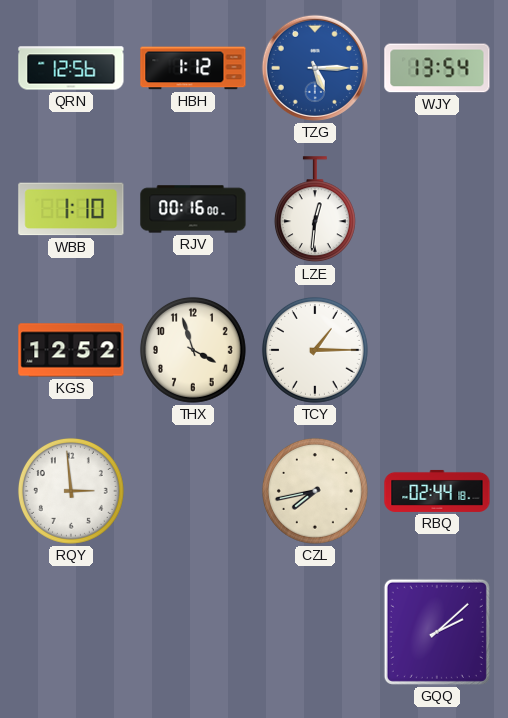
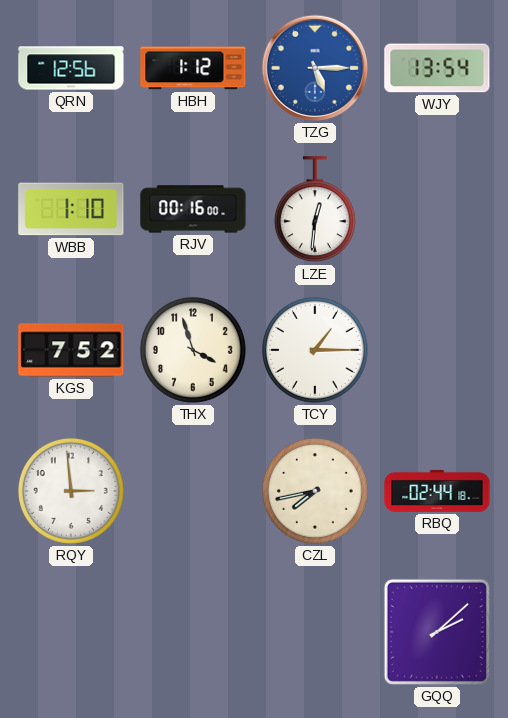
KGS: 12:52 -> 7:52 (71, 350)
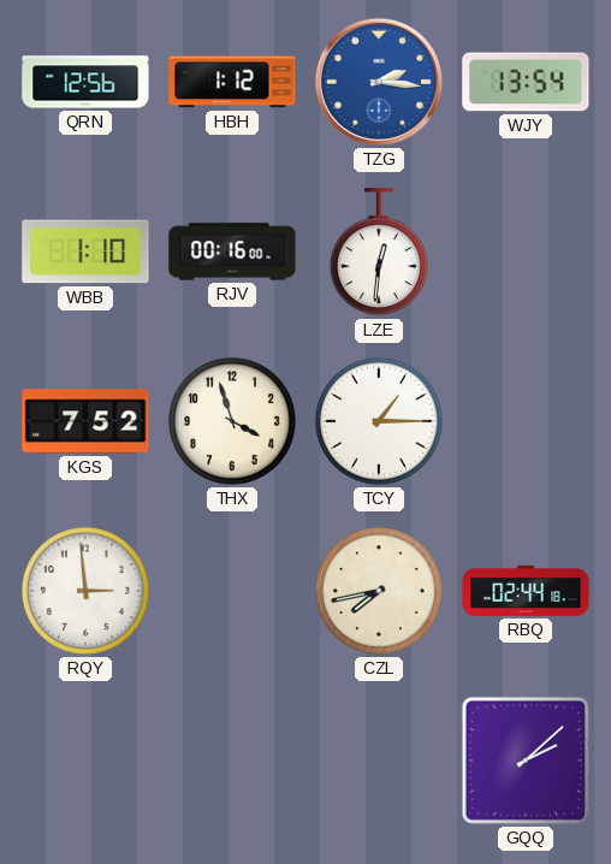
TZG: 5:15 -> 2:16 (379, 82)
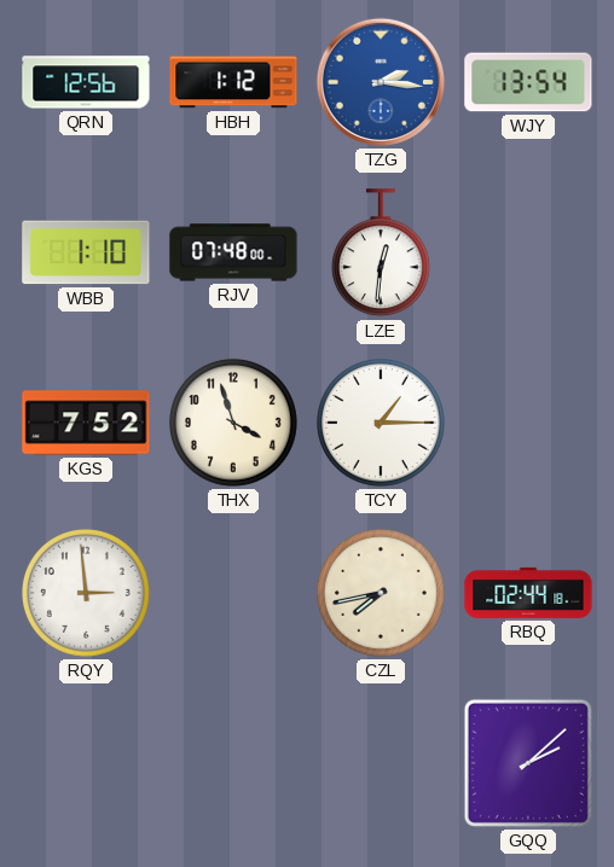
RJV: 00:16 -> 07:48 (233, 252)
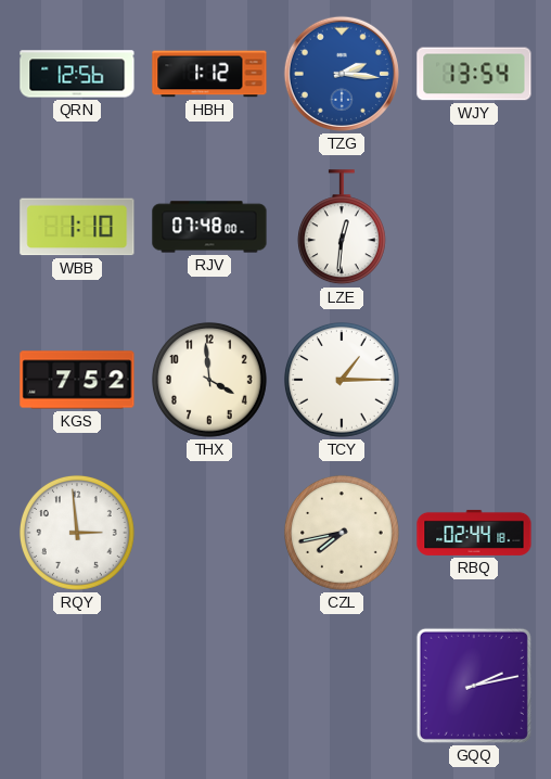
THX: 3:57 -> 3:59 (209, 380)
GQQ: 2:08 -> 2:13 (474, 686)
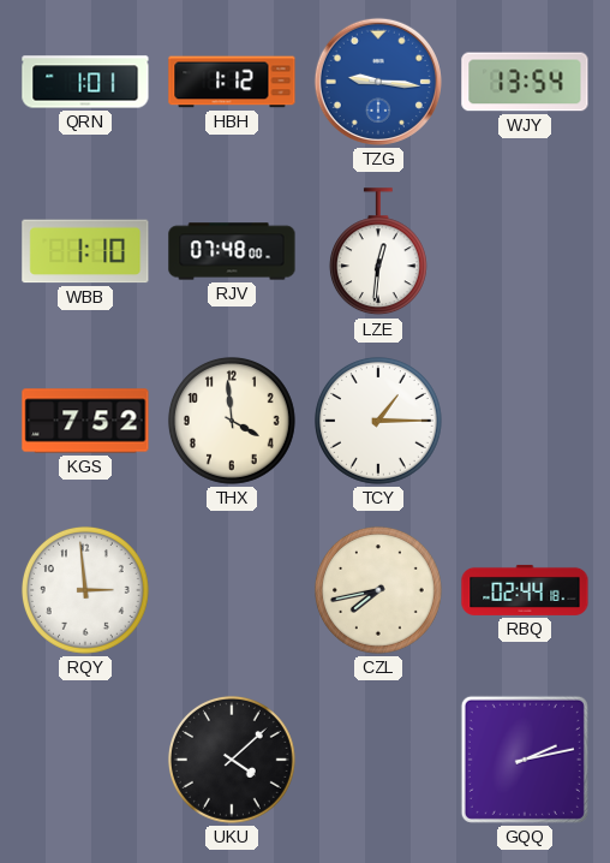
QRN: 12:56 -> 1:01 (85, 82)
TZG: 2:16 -> 9:16 (378, 82)
UKU: none -> 4:08 (232, 760)
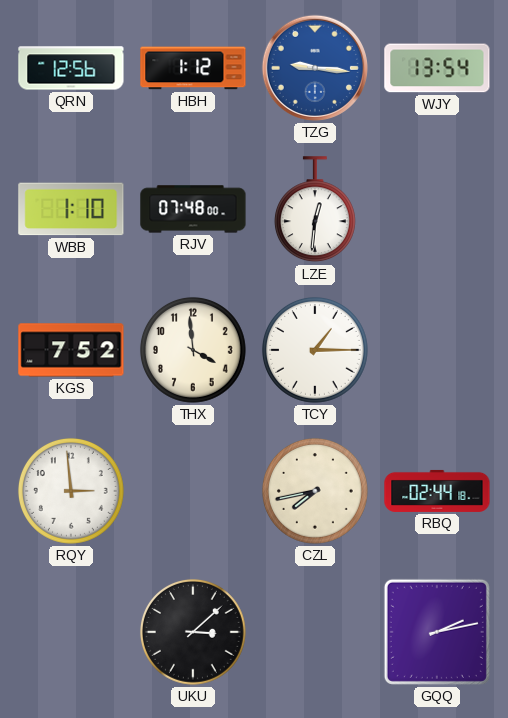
QRN: 1:01 -> 12:56 (71, 68)
UKU: 4:08 -> 3:08 (193, 632)
